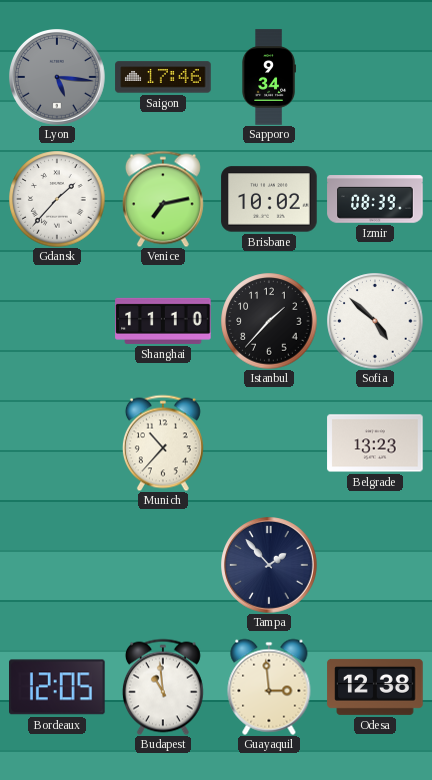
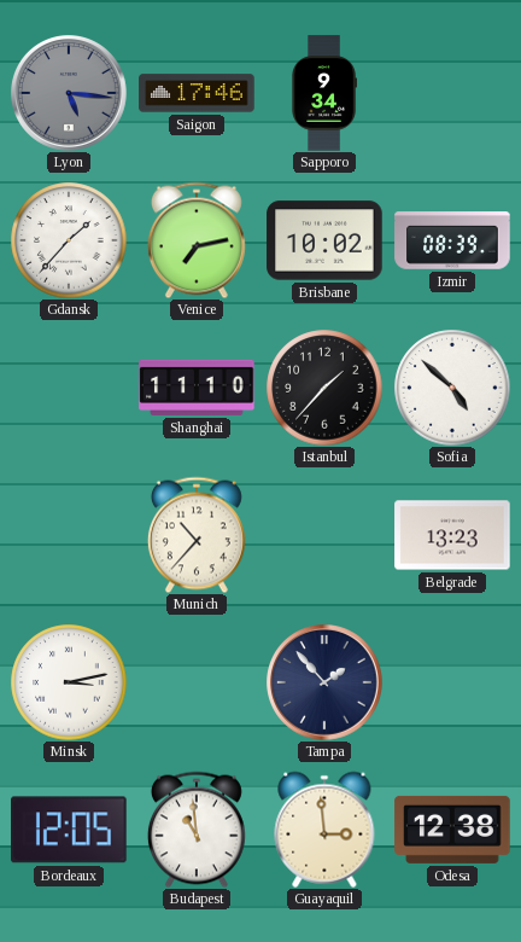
Minsk: none -> 3:13 (69, 682)
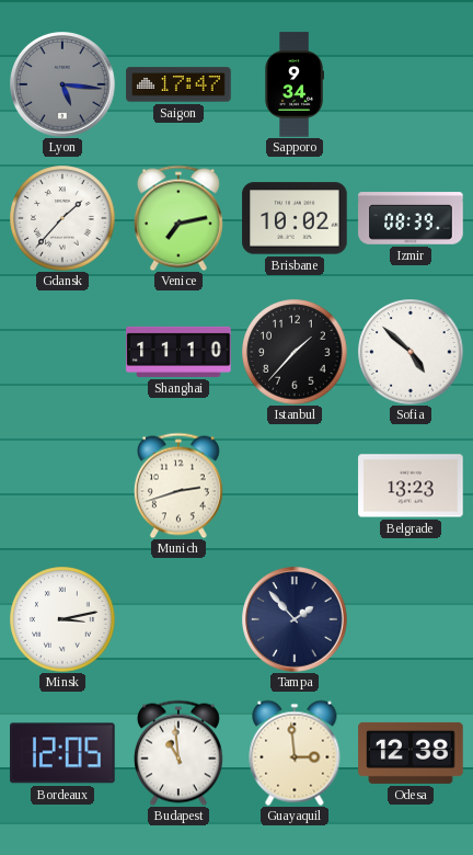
Saigon: 17:46 -> 17:47 (178, 84)
Munich: 10:37 -> 2:42 (178, 486)
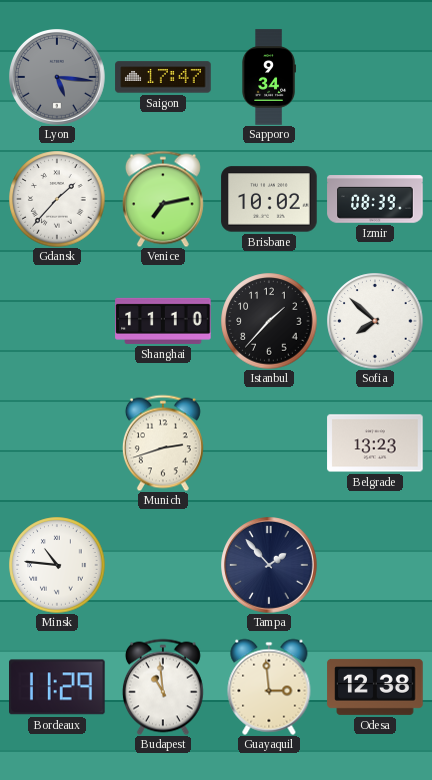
Sofia: 4:52 -> 7:52 (375, 321)
Minsk: 3:13 -> 10:46 (57, 565)
Bordeaux: 12:05 -> 11:29 (58, 687)
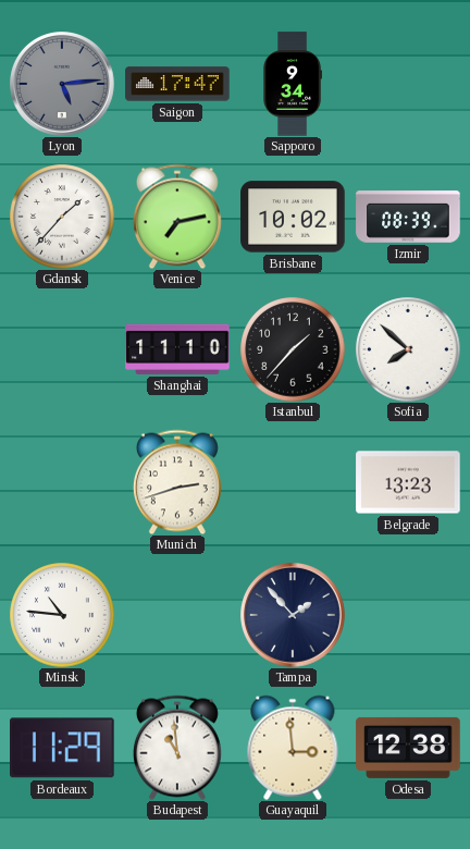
Lyon: 5:16 -> 5:14 (63, 85)
